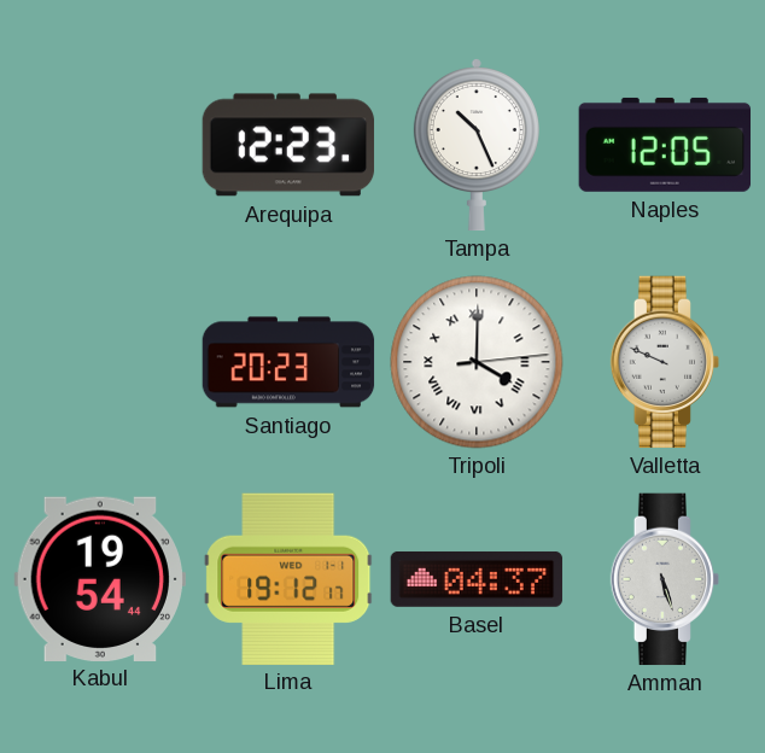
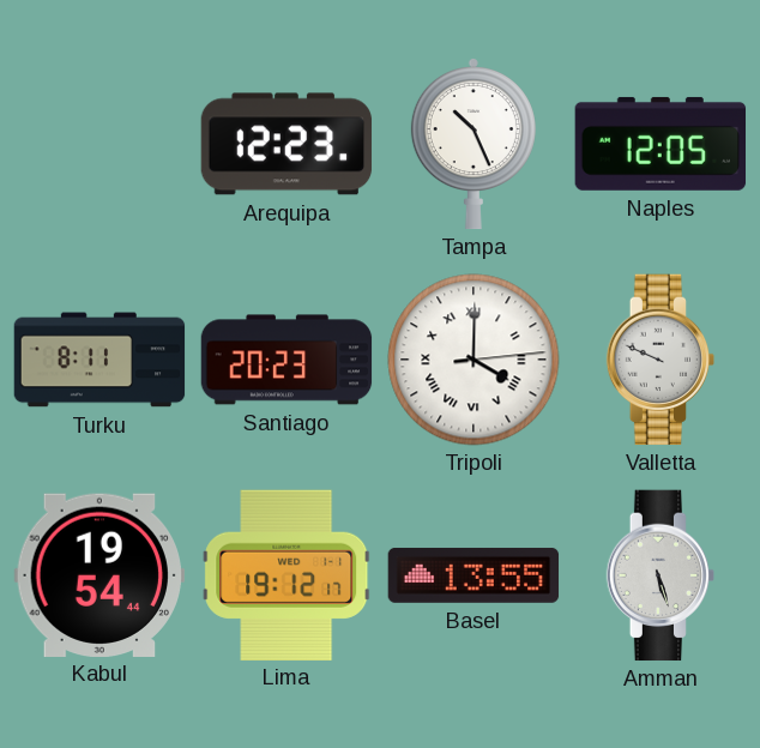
Turku: none -> 8:11 (99, 360)
Basel: 04:37 -> 13:55 (474, 575)
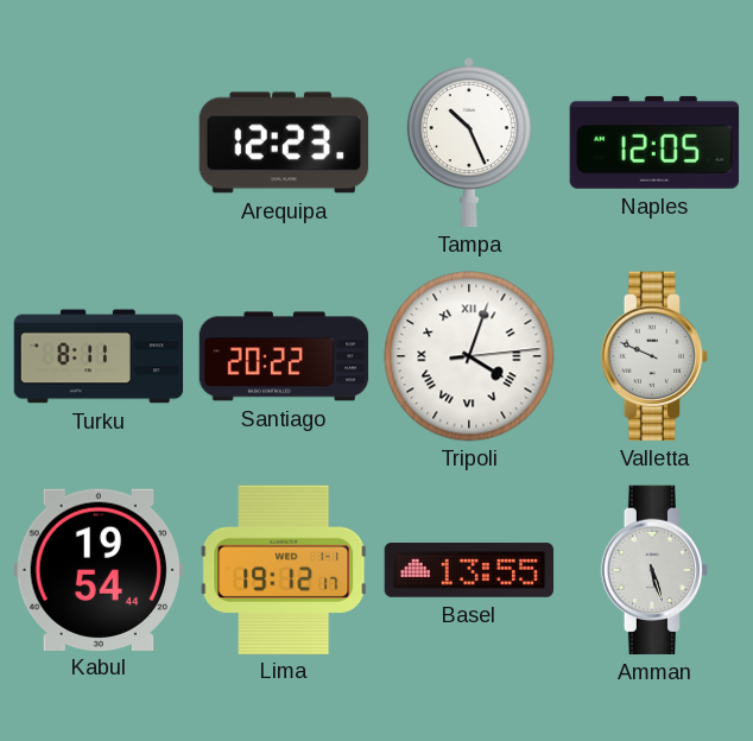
Santiago: 20:23 -> 20:22 (284, 356)
Tripoli: 4:00 -> 4:03 (469, 356)
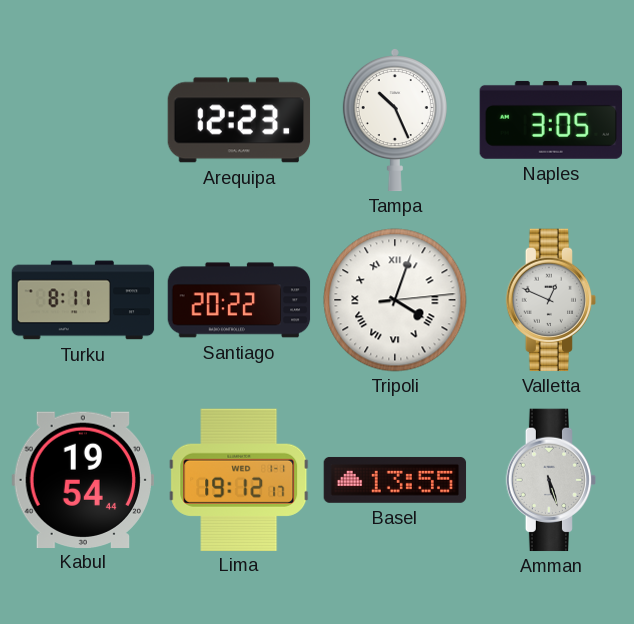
Naples: 12:05 -> 3:05 (551, 120)
Valletta: 9:49 -> 12:49 (551, 300)
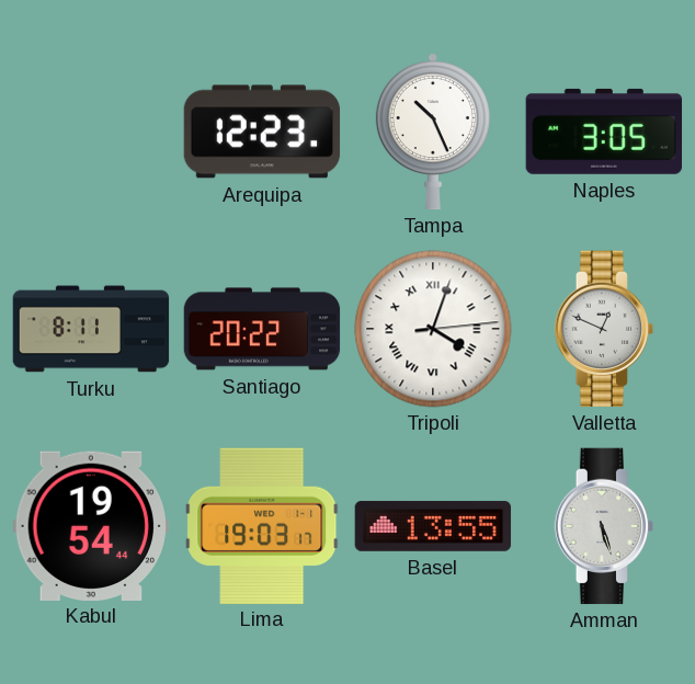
Lima: 19:12 -> 19:03 (262, 525)
